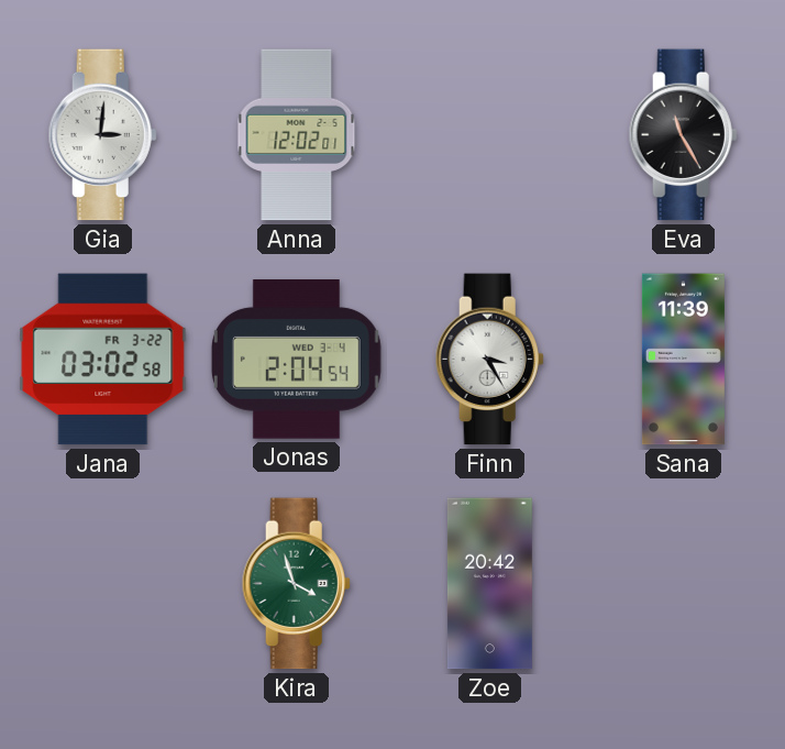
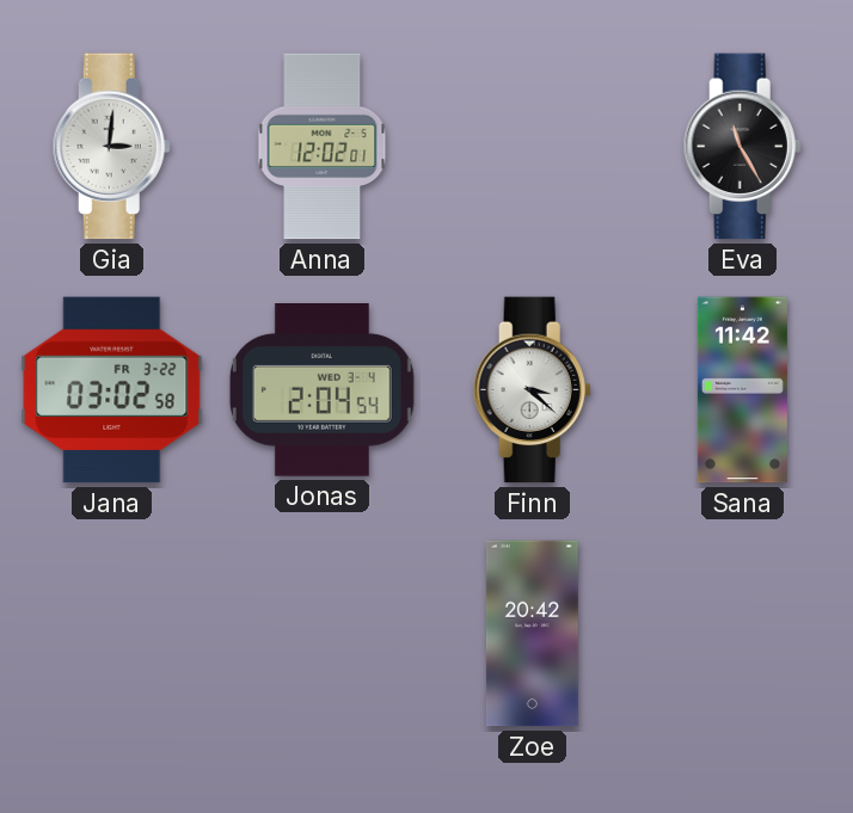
Finn: 3:25 -> 3:22 (532, 390)
Sana: 11:39 -> 11:42 (742, 390)
Kira: 3:57 -> none (296, 584)
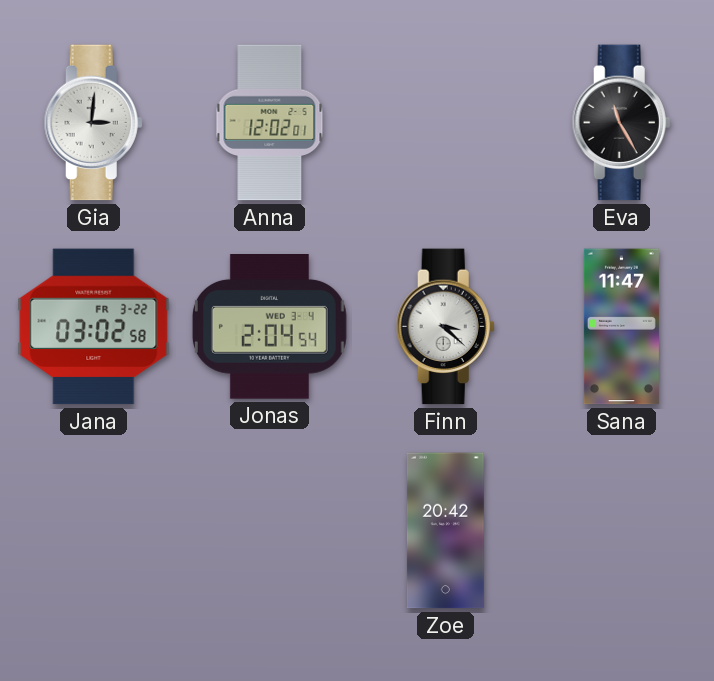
Sana: 11:42 -> 11:47 (621, 327)
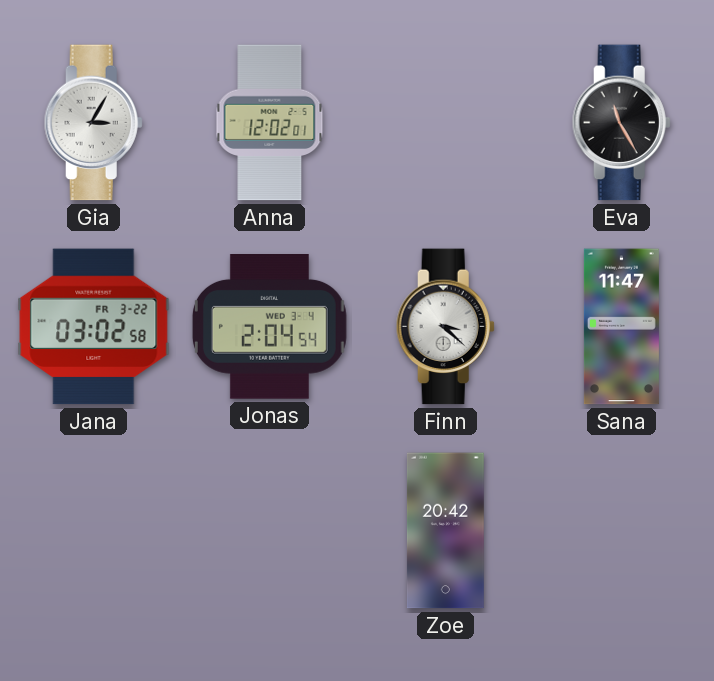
Gia: 3:01 -> 3:05 (93, 123)
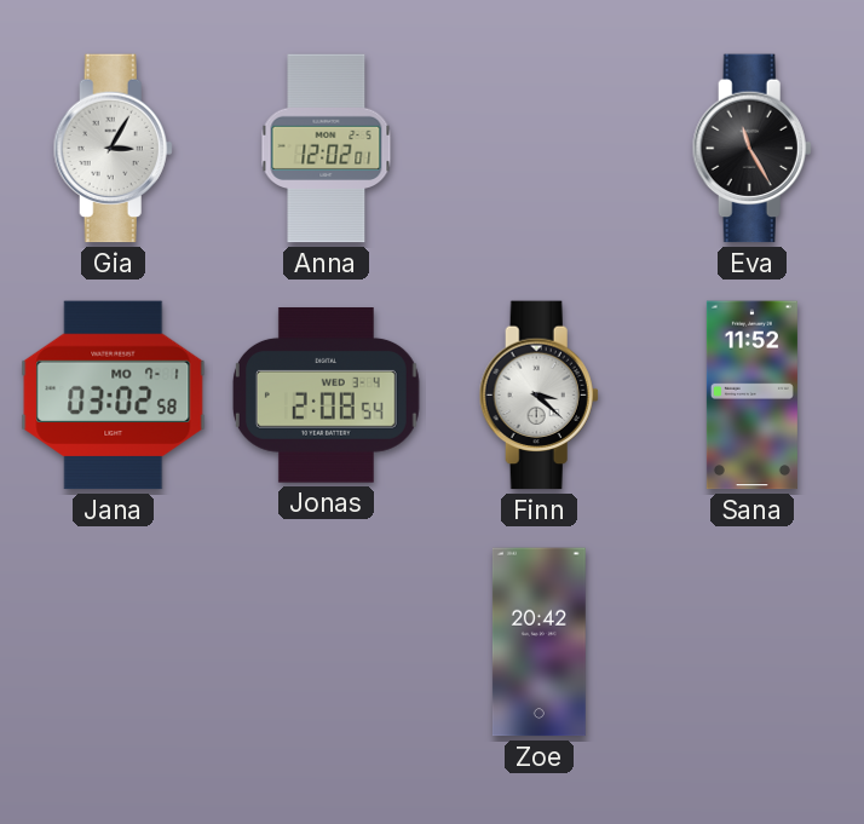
Jana date: FR 3-22 -> MO 7-1 (114, 396)
Jonas: 2:04 -> 2:08 (326, 396)
Sana: 11:47 -> 11:52 (751, 396)
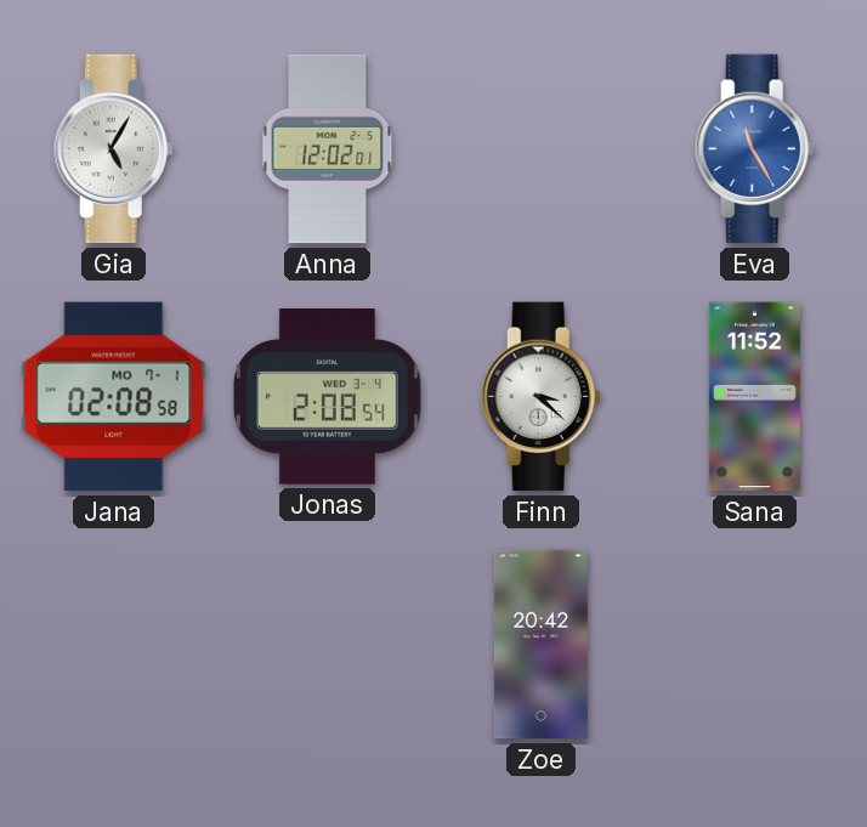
Gia: 3:05 -> 5:05 (113, 149)
Eva dial: black -> blue (754, 149)
Jana: 03:02 -> 02:08 (114, 397)
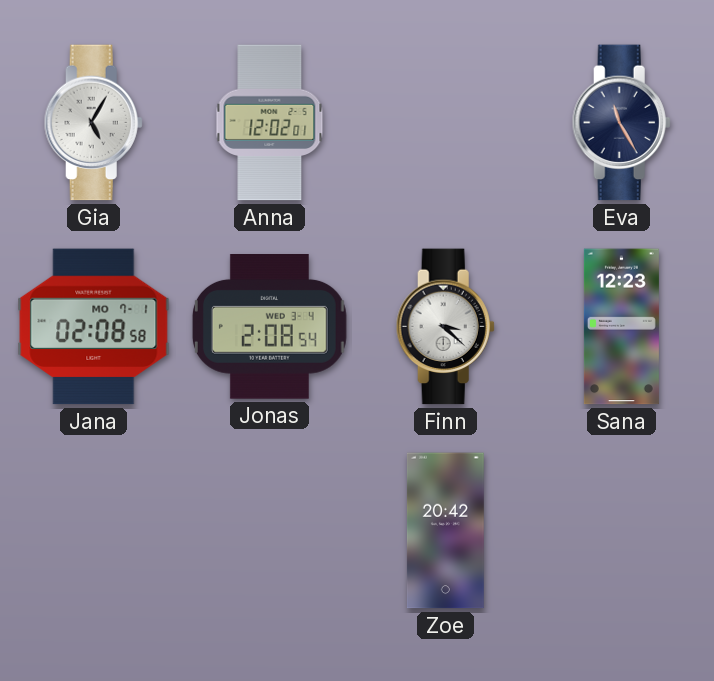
Eva dial: blue -> navy (621, 123)
Sana: 11:52 -> 12:23 (621, 327)
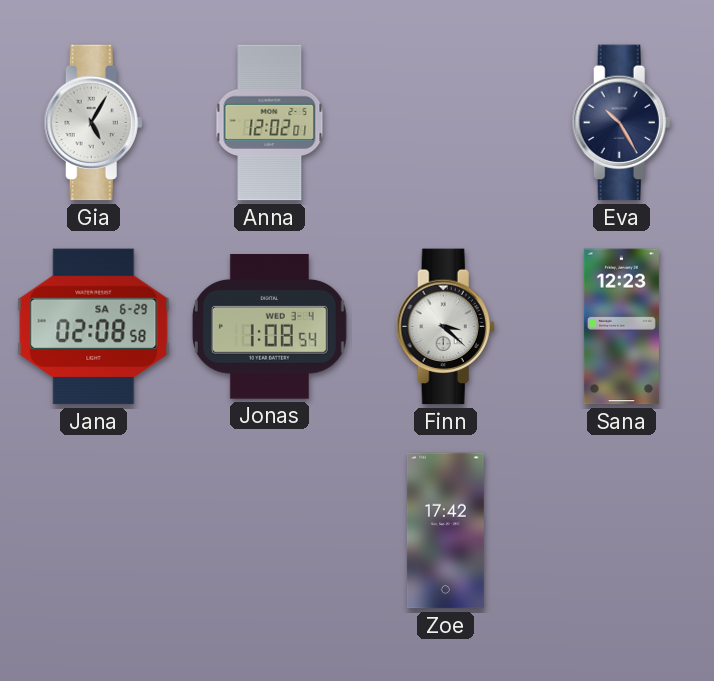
Eva: 11:25 -> 10:25 (621, 123)
Jana date: MO 7-1 -> SA 6-29 (94, 327)
Jonas: 2:08 -> 1:08 (269, 327)
Zoe: 20:42 -> 17:42 (445, 531)
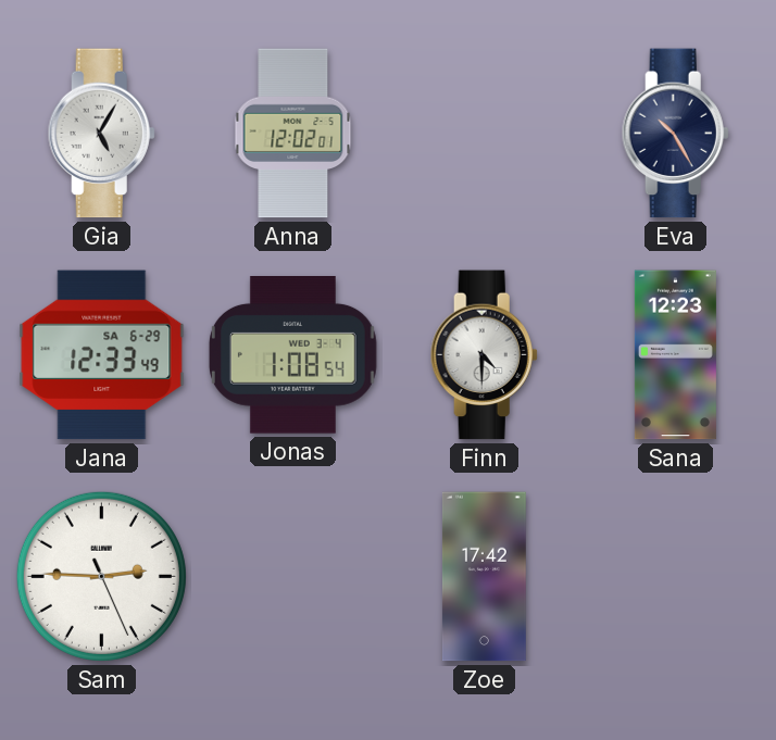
Jana: 02:08 -> 12:33 (102, 355)
Finn: 3:22 -> 4:30 (484, 355)
Sam: none -> 2:45 (101, 576)
